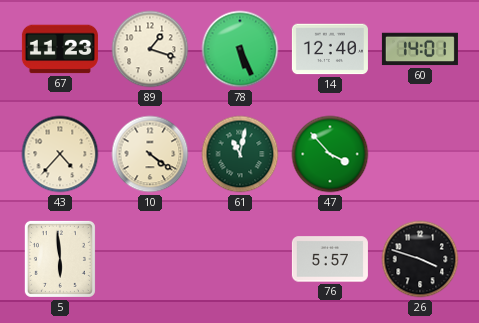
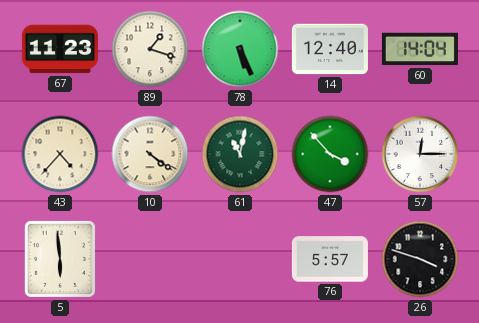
60: 14:01 -> 14:04 (420, 49)
57: none -> 12:15 (420, 154)
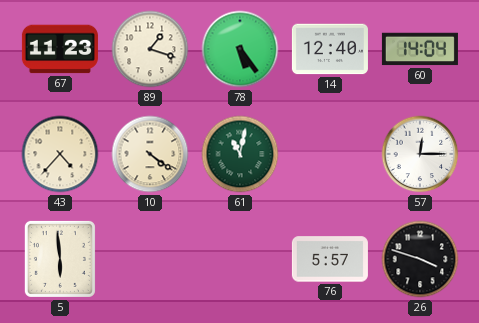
78: 5:26 -> 5:24 (240, 49)
47: 3:53 -> none (330, 154)
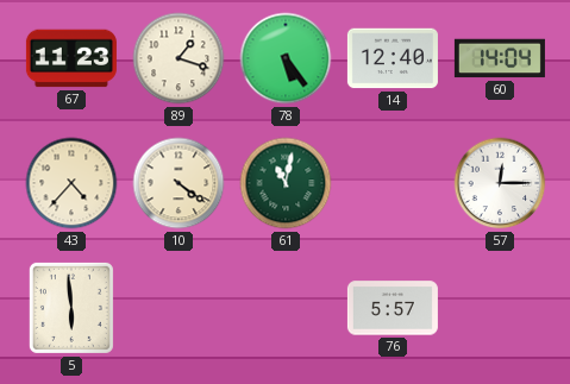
26: 3:48 -> none (420, 259)
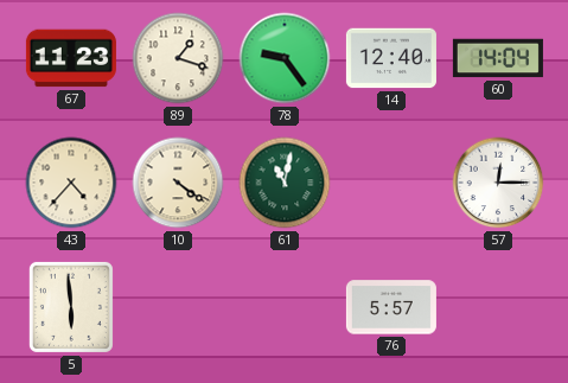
78: 5:24 -> 9:24 (285, 58)
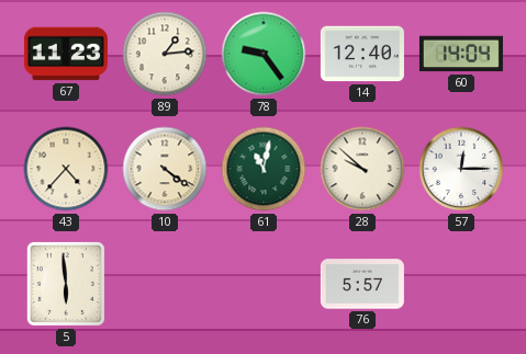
89: 1:18 -> 1:14 (165, 54)
28: none -> 9:52 (362, 169)
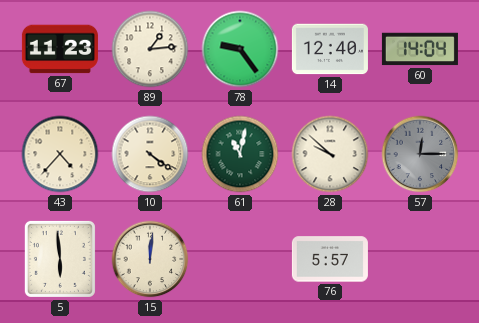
57 dial: white -> grey (420, 154)
15: none -> 12:01 (150, 259)
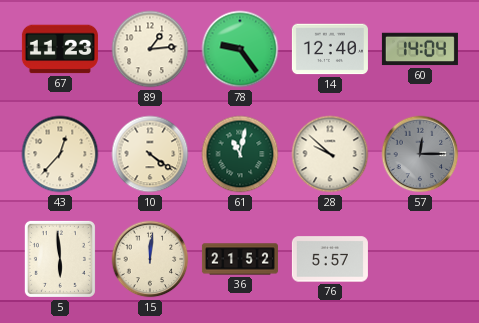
43: 4:37 -> 12:37 (60, 154)
36: none -> 21:52 (240, 259)
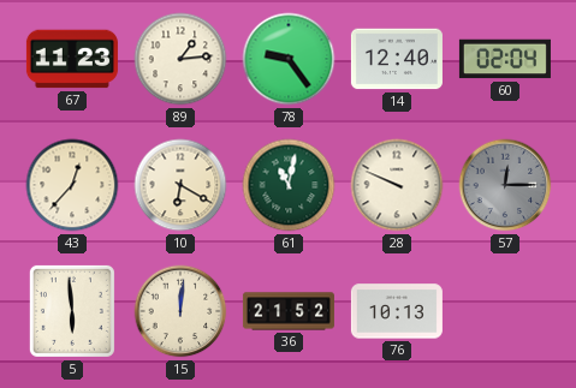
60: 14:04 -> 02:04 (505, 59)
10: 4:21 -> 6:20 (180, 185)
28: 9:52 -> 9:49 (397, 185)
76: 5:57 -> 10:13 (397, 311)
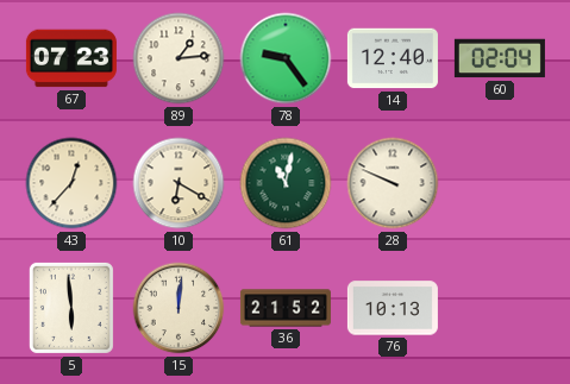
67: 11:23 -> 07:23 (71, 58)
57: 12:15 -> none (505, 185)
